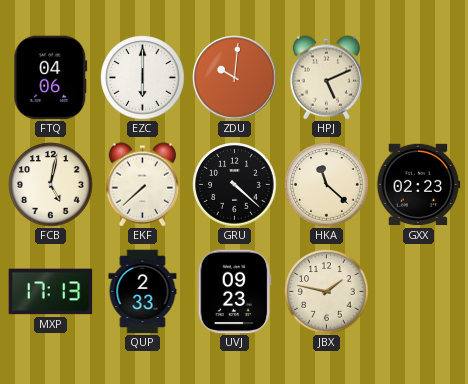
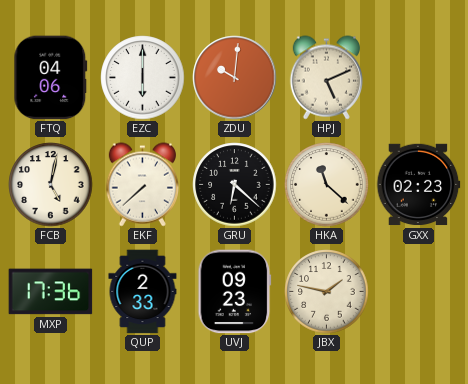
GRU: 4:22 -> 6:22 (235, 185)
MXP: 17:13 -> 17:36 (51, 292)
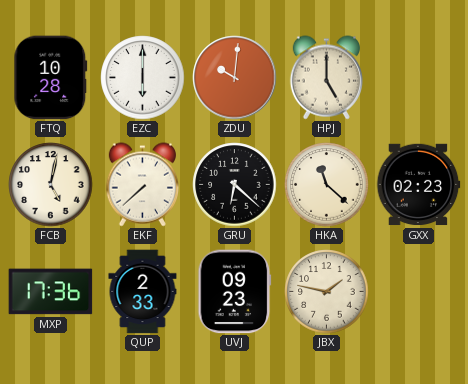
FTQ: 04:06 -> 10:28 (51, 78)
HPJ: 5:11 -> 5:00 (326, 78)
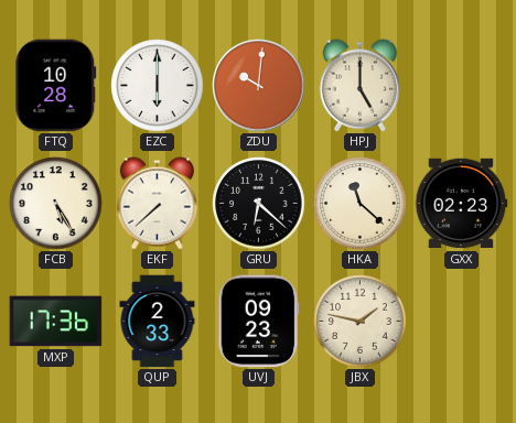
FCB: 5:02 -> 5:25 (56, 204)
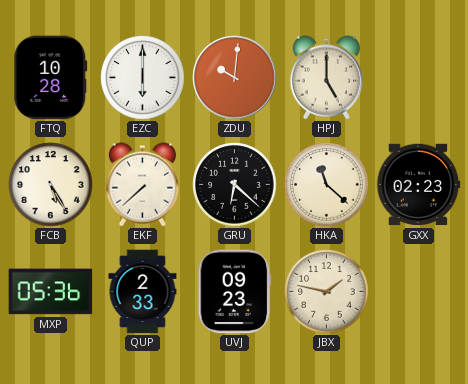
MXP: 17:36 -> 05:36 (51, 292)
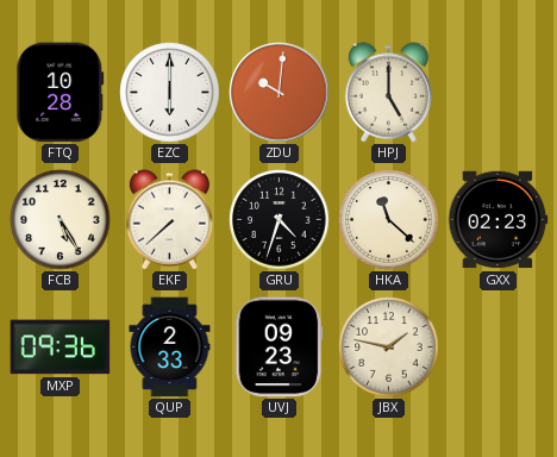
GRU: 6:22 -> 4:33 (280, 220)
MXP: 05:36 -> 09:36 (61, 348)
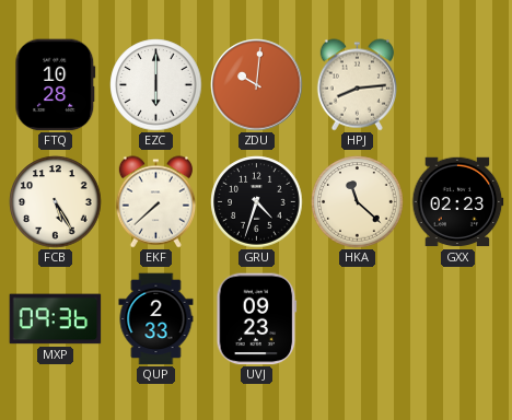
HPJ: 5:00 -> 8:14 (357, 85)
JBX: 1:47 -> none (389, 348)
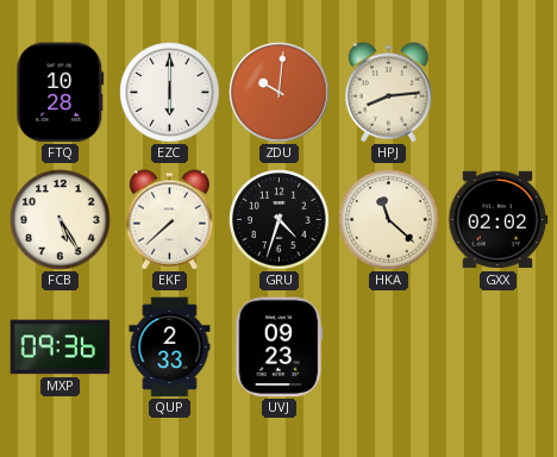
GXX: 02:23 -> 02:02 (497, 220)
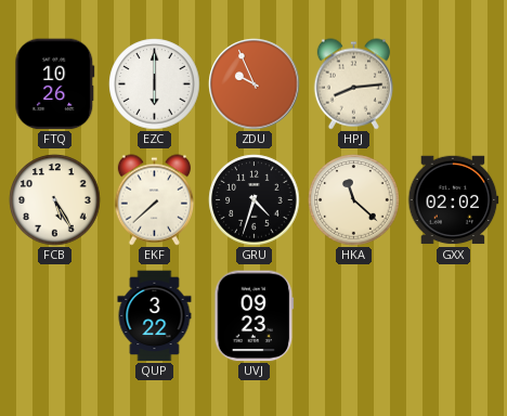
FTQ: 10:28 -> 10:26 (55, 84)
ZDU: 10:01 -> 9:56 (255, 84)
MXP: 09:36 -> none (61, 348)
QUP: 2:33 -> 3:22 (155, 316)
